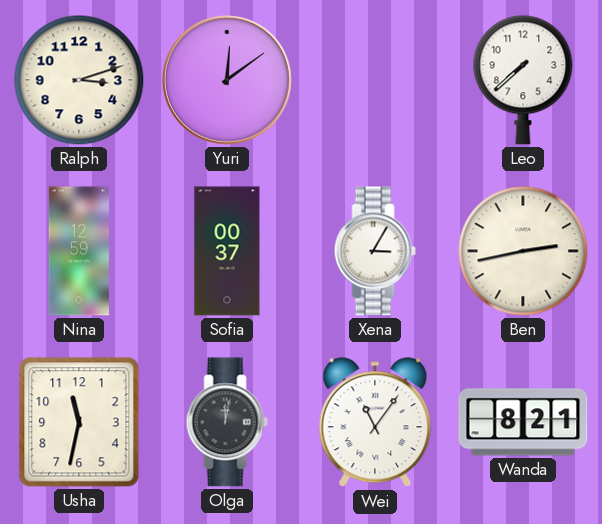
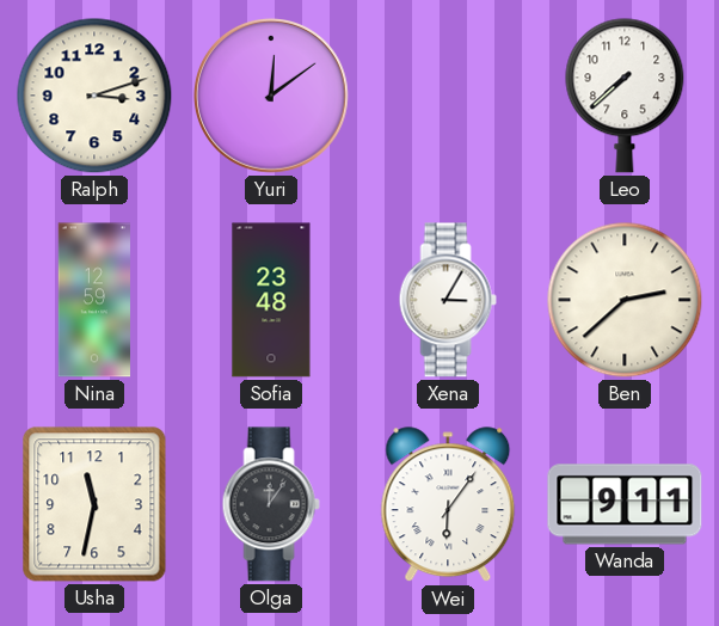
Sofia: 00:37 -> 23:48 (271, 300)
Ben: 2:43 -> 2:38 (625, 300)
Olga: 12:02 -> 12:06 (271, 504)
Wei: 11:06 -> 6:06 (448, 505)
Wanda: 8:21 -> 9:11 (625, 504)
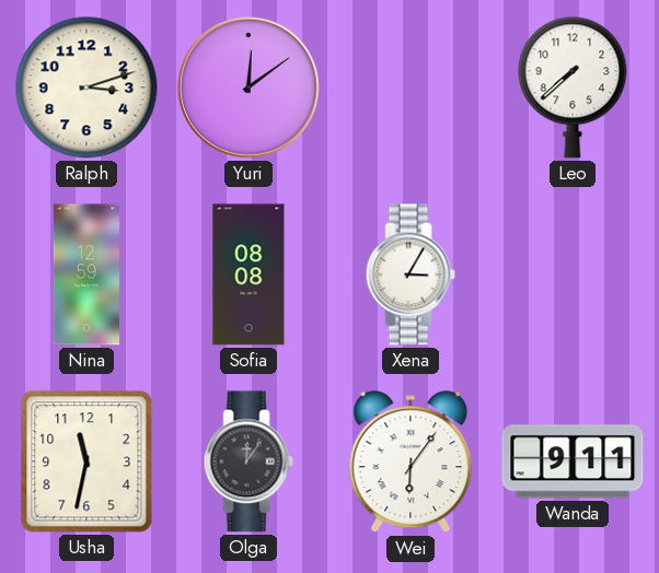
Sofia: 23:48 -> 08:08 (248, 274)
Ben: 2:38 -> none (625, 300)
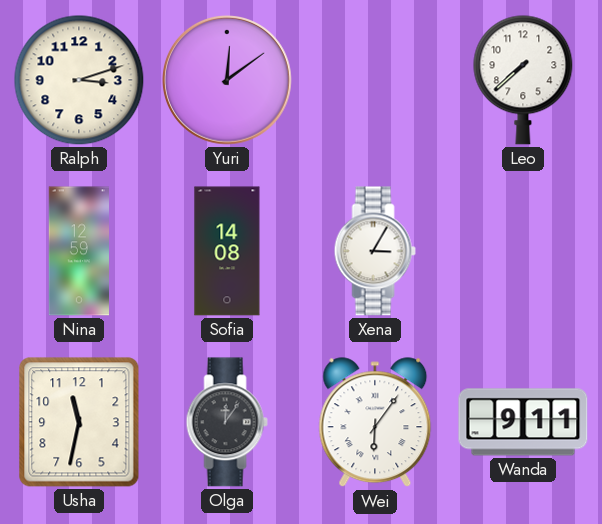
Sofia: 08:08 -> 14:08 (227, 251)
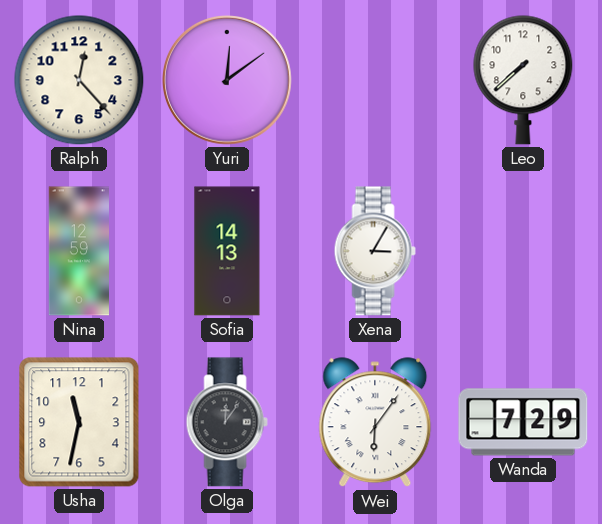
Ralph: 3:12 -> 12:23 (79, 80)
Sofia: 14:08 -> 14:13 (227, 251)
Wanda: 9:11 -> 7:29 (523, 422)
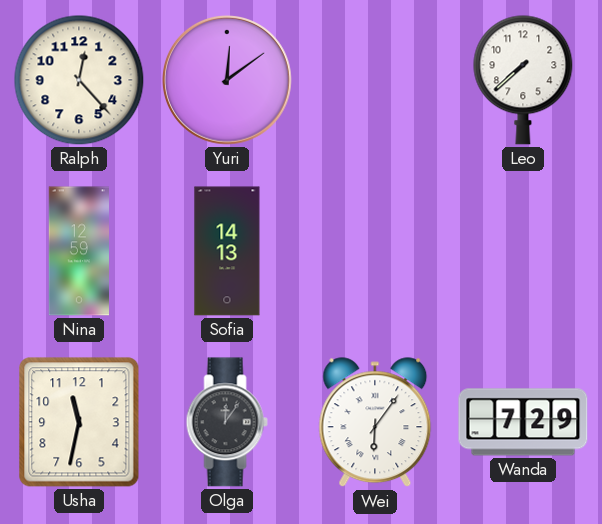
Xena: 3:05 -> none (375, 251)
